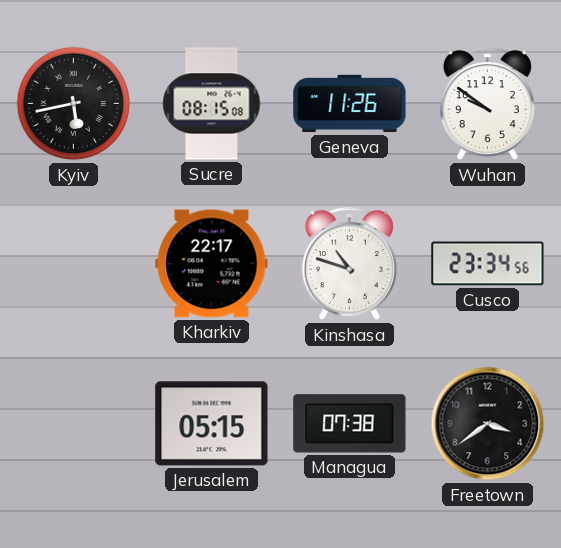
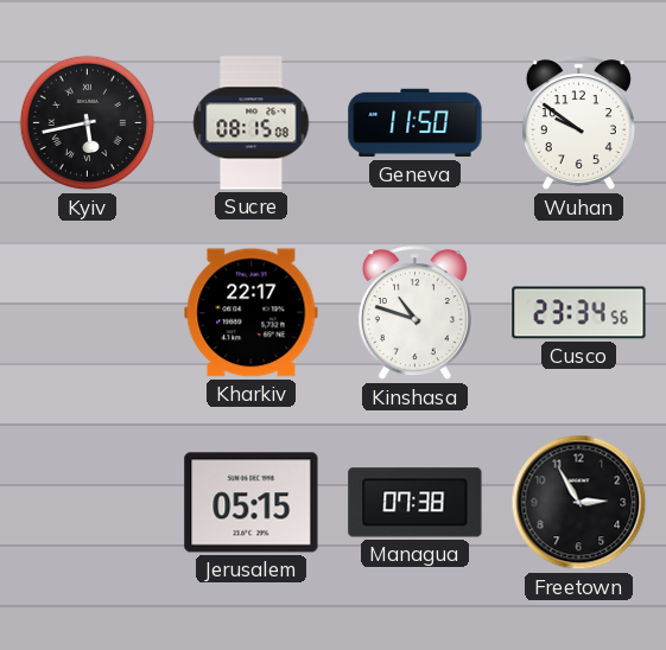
Geneva: 11:26 -> 11:50 (416, 123)
Freetown: 3:39 -> 2:55 (579, 503)
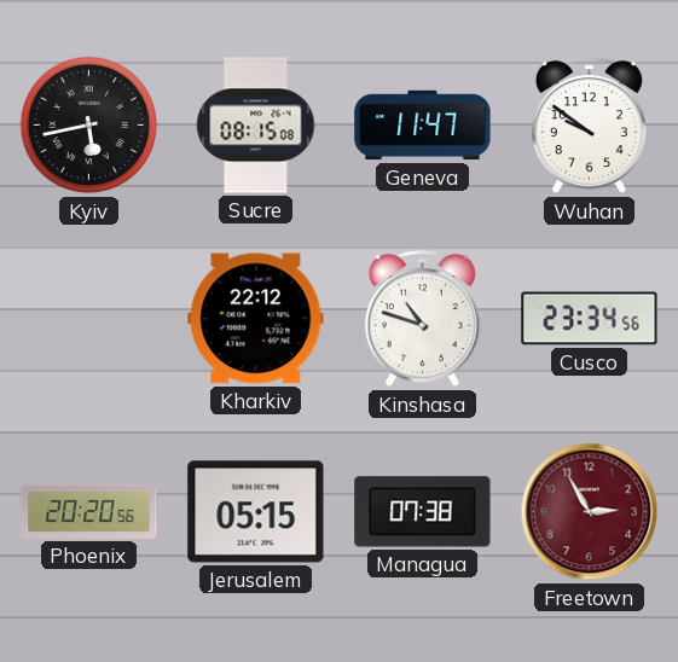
Geneva: 11:50 -> 11:47 (423, 126)
Kharkiv: 22:17 -> 22:12 (256, 319)
Phoenix: none -> 20:20 (89, 511)
Freetown dial: black -> burgundy (590, 512)
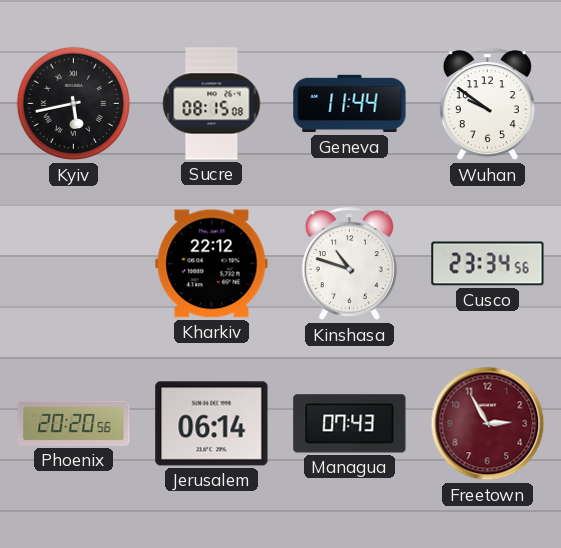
Geneva: 11:47 -> 11:44 (350, 104)
Jerusalem: 05:15 -> 06:14 (212, 424)
Managua: 07:38 -> 07:43 (350, 424)
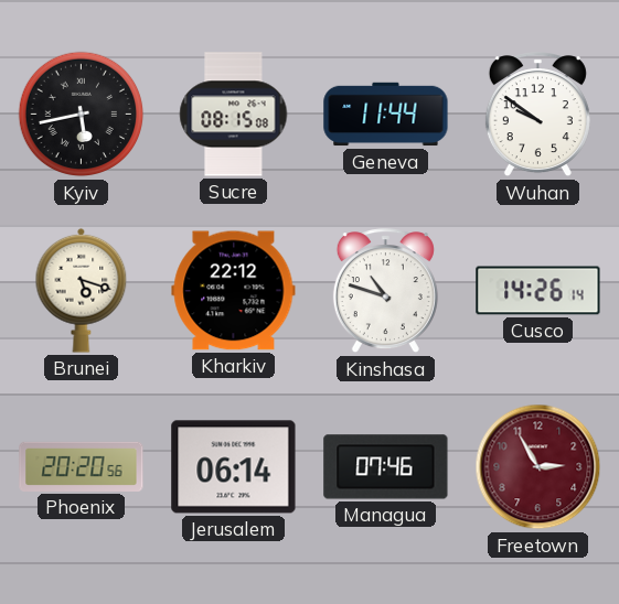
Brunei: none -> 5:18 (82, 290)
Cusco: 23:34 -> 14:26 (538, 291)
Managua: 07:43 -> 07:46 (386, 467)
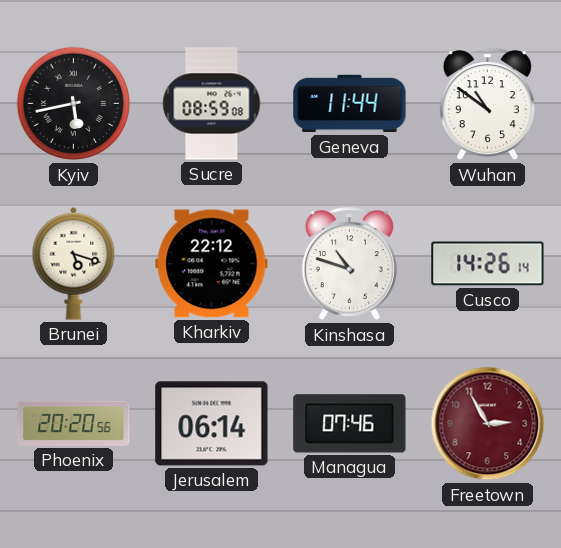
Sucre: 08:15 -> 08:59 (212, 104)
Wuhan: 9:51 -> 10:51 (487, 104)
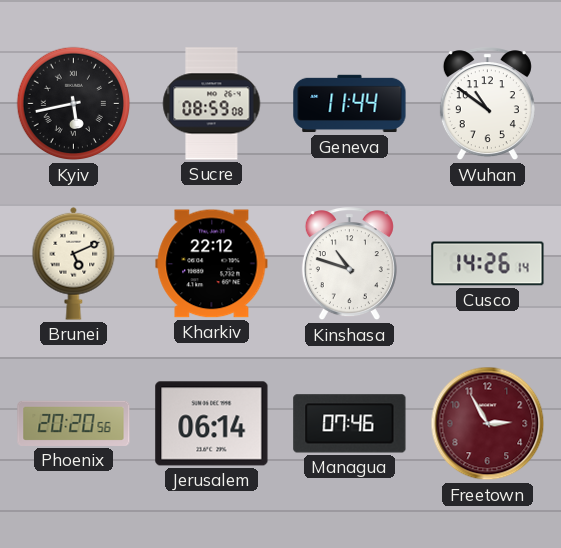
Brunei: 5:18 -> 5:11 (74, 263)
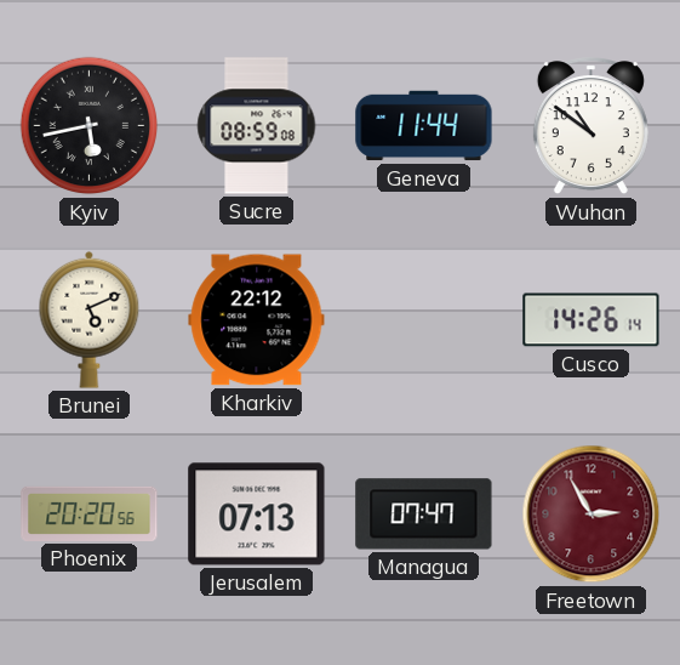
Kinshasa: 10:48 -> none (349, 264)
Jerusalem: 06:14 -> 07:13 (257, 515)
Managua: 07:46 -> 07:47 (424, 515)
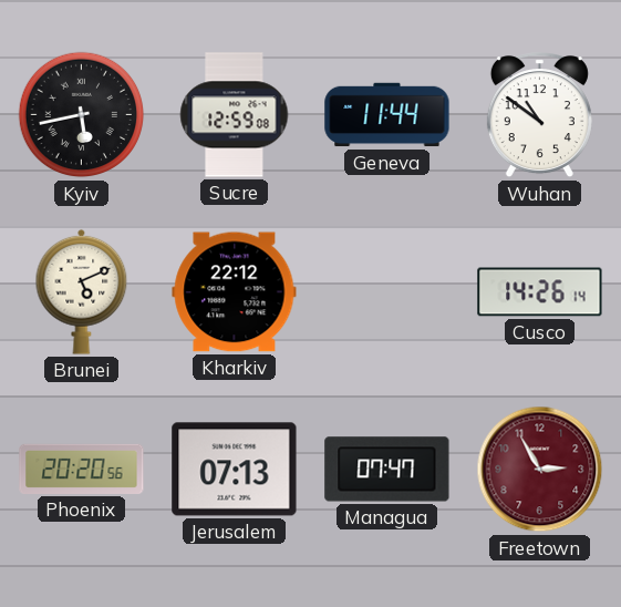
Sucre: 08:59 -> 12:59 (235, 115)
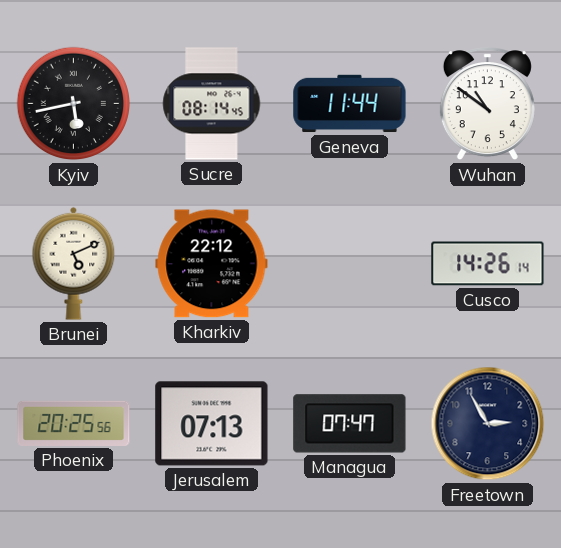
Sucre: 12:59 -> 08:14 (212, 104)
Phoenix: 20:20 -> 20:25 (74, 423)
Freetown dial: burgundy -> navy (488, 424)
